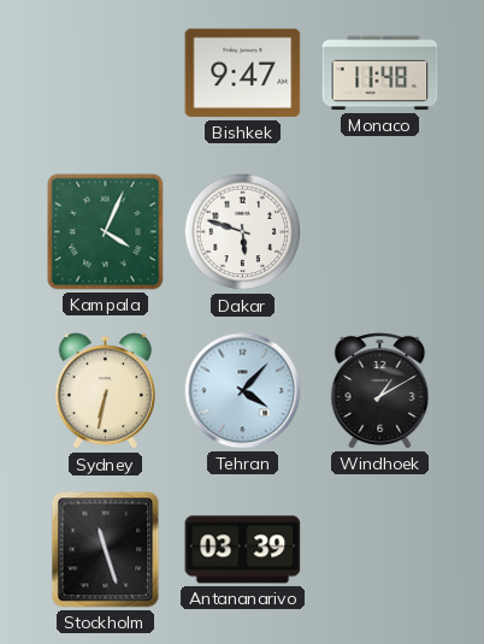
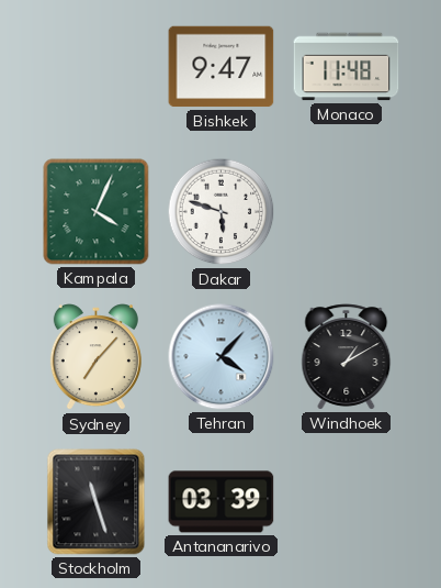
Sydney: 6:32 -> 7:07 (95, 357)
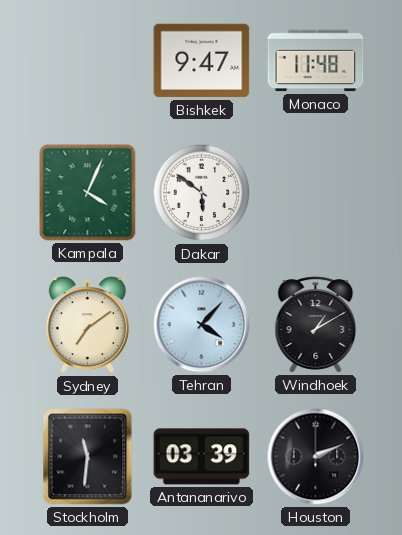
Dakar: 5:48 -> 5:51 (202, 193)
Sydney: 7:07 -> 7:09 (87, 325)
Stockholm: 11:27 -> 11:31 (88, 457)
Houston: none -> 2:11 (316, 457)
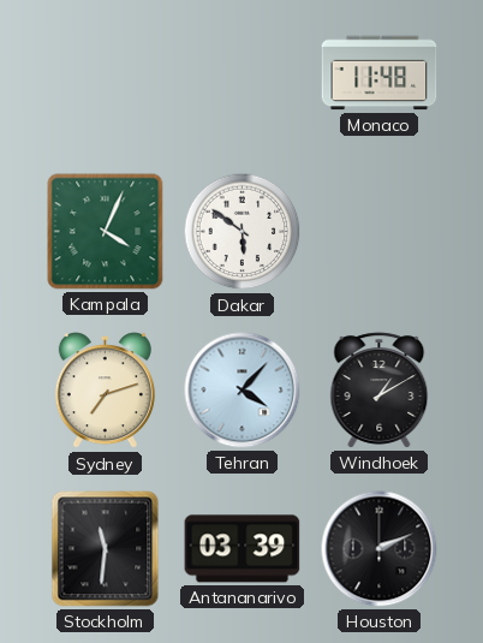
Bishkek: 9:47 -> none (202, 61)
Sydney: 7:09 -> 7:12 (105, 391)
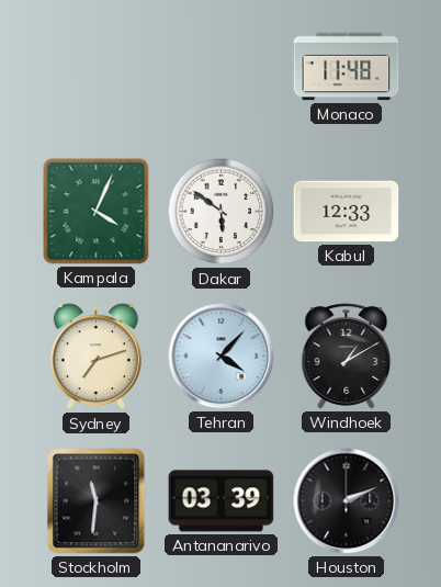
Kabul: none -> 12:33 (347, 212)
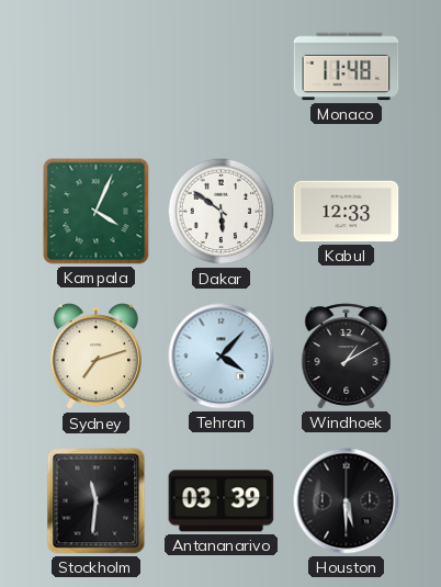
Houston: 2:11 -> 5:30 (347, 501)
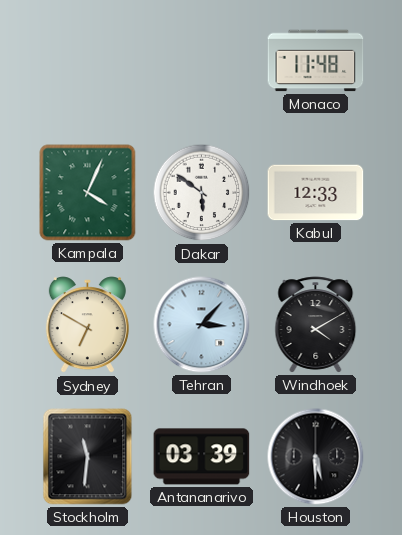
Sydney: 7:12 -> 6:50 (87, 325)
Tehran: 4:07 -> 3:07 (202, 325)
Windhoek: 1:10 -> 4:10 (316, 325)
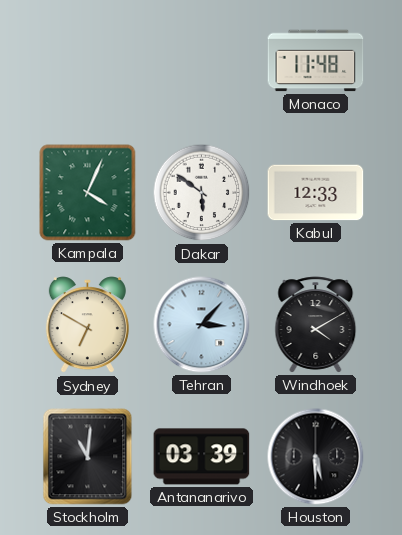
Stockholm: 11:31 -> 11:01 (88, 457)
